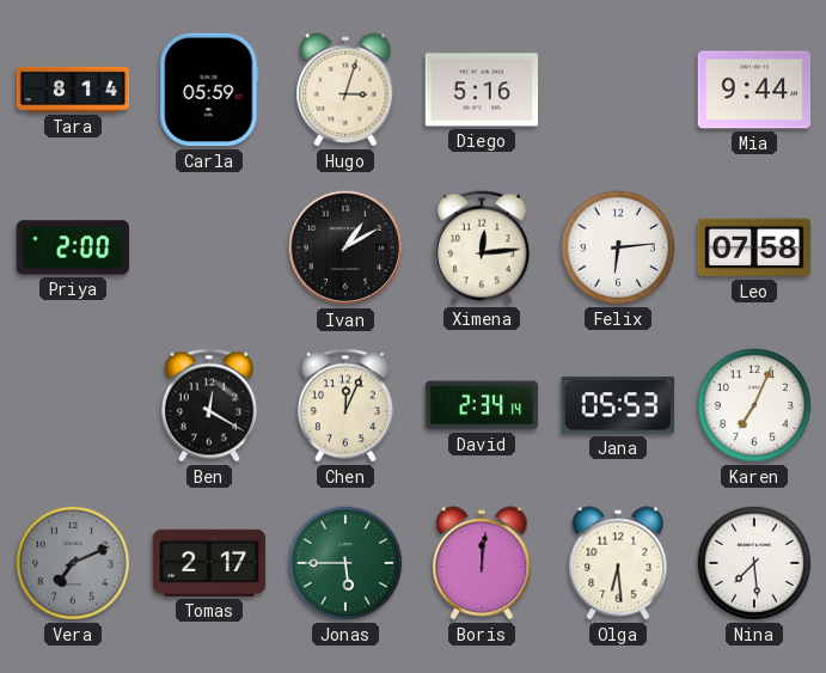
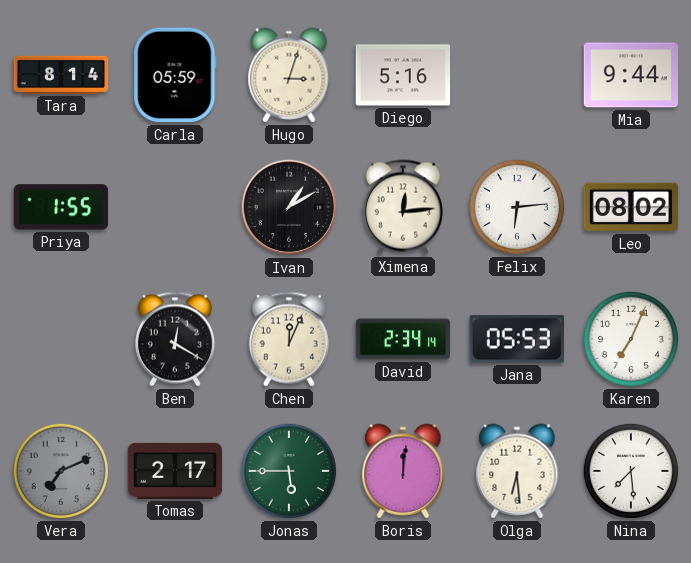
Priya: 2:00 -> 1:55 (61, 207)
Leo: 07:58 -> 08:02 (631, 207)
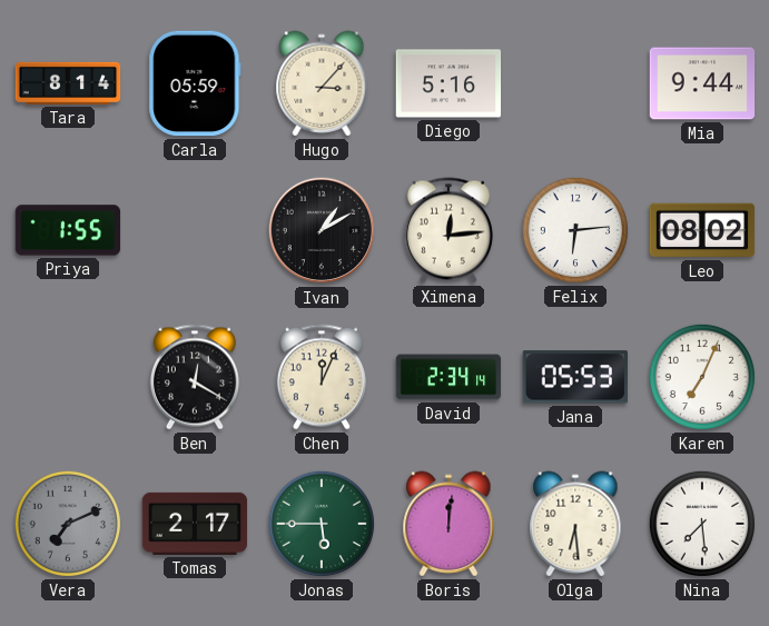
Hugo: 3:03 -> 3:07 (322, 83)
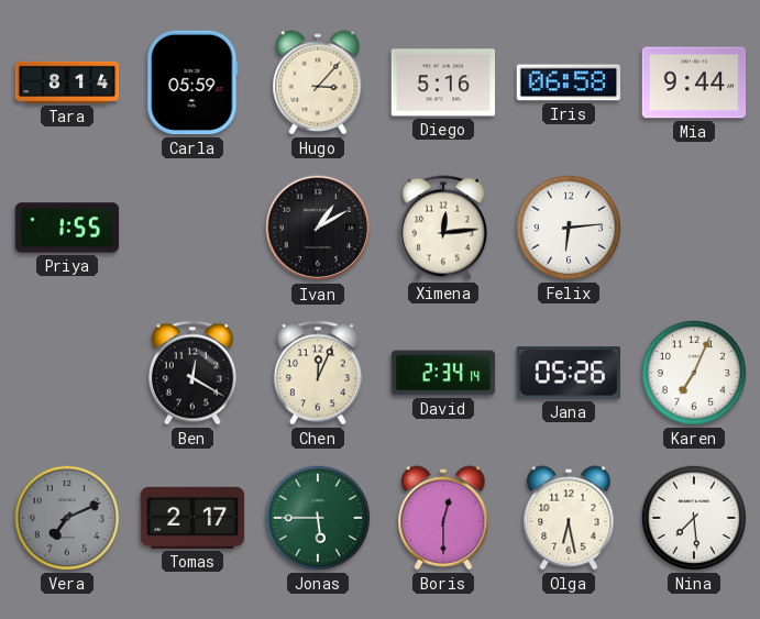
Iris: none -> 06:58 (568, 82)
Leo: 08:02 -> none (702, 230)
Jana: 05:53 -> 05:26 (569, 373)
Boris: 12:01 -> 12:30 (443, 518)
Olga: 6:29 -> 6:28 (569, 518)
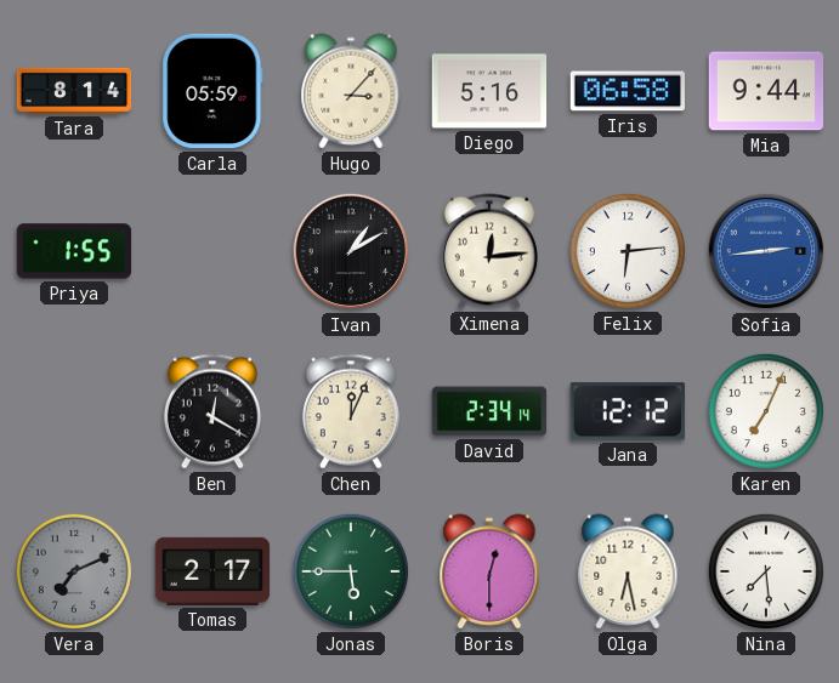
Sofia: none -> 2:44 (766, 251)
Jana: 05:26 -> 12:12 (628, 411)
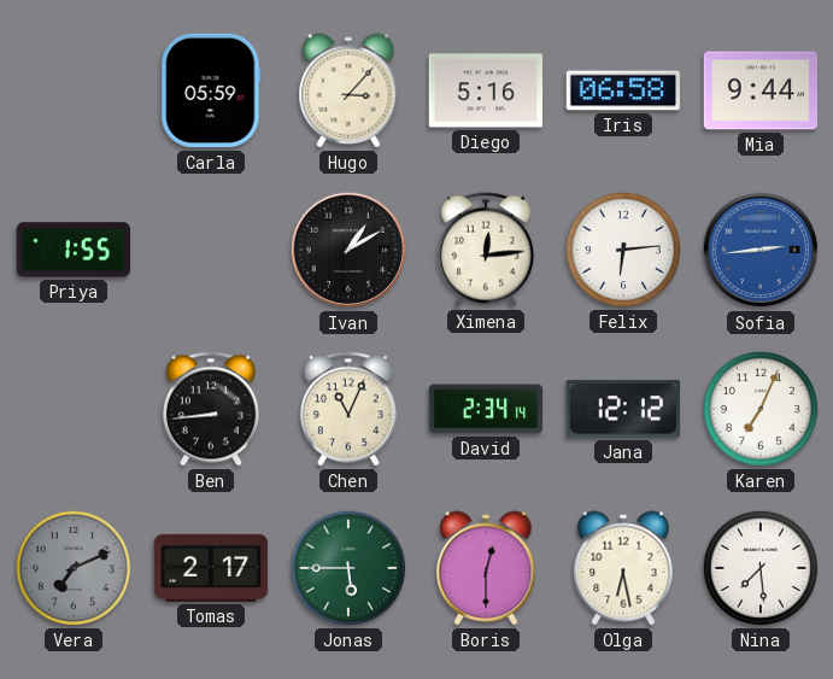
Tara: 8:14 -> none (74, 91)
Ben: 12:20 -> 8:44 (211, 409)
Chen: 12:04 -> 11:04 (348, 409)
